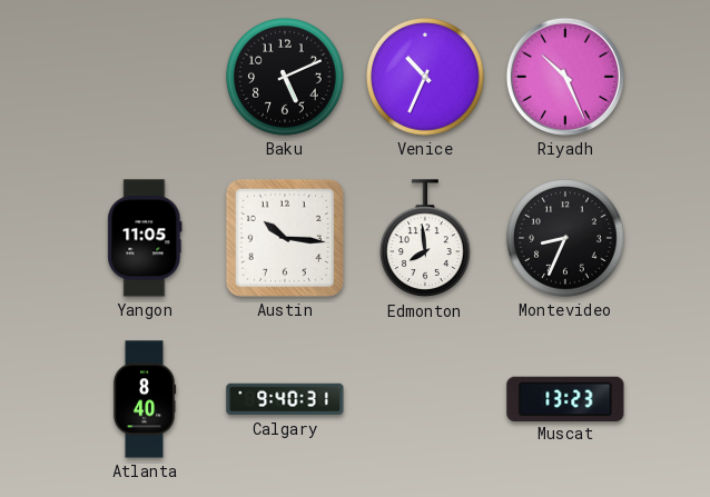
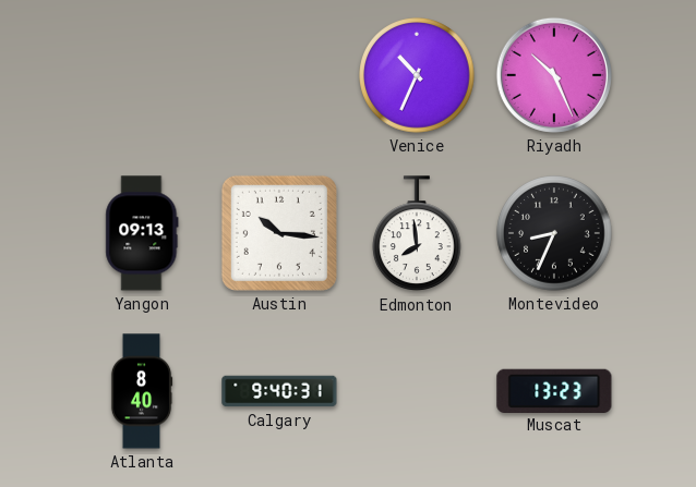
Baku: 5:11 -> none (285, 77)
Yangon: 11:05 -> 09:13 (142, 233)
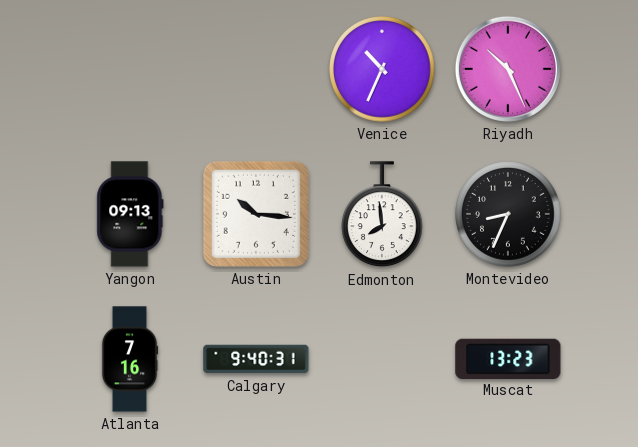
Atlanta: 8:40 -> 7:16 (130, 359)
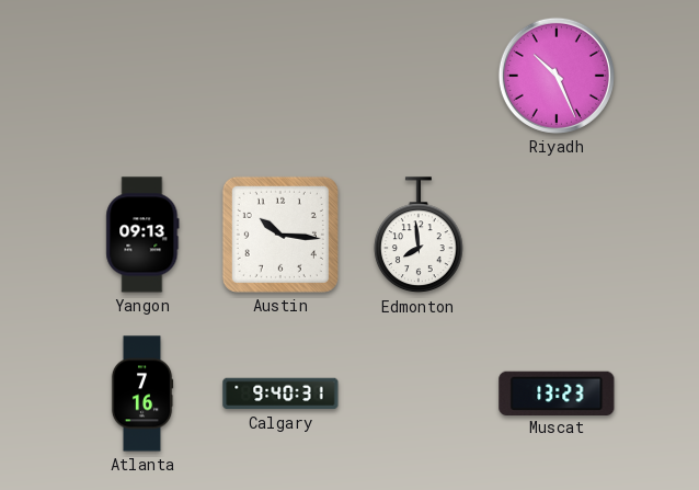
Venice: 10:34 -> none (382, 69)
Montevideo: 8:34 -> none (508, 214)
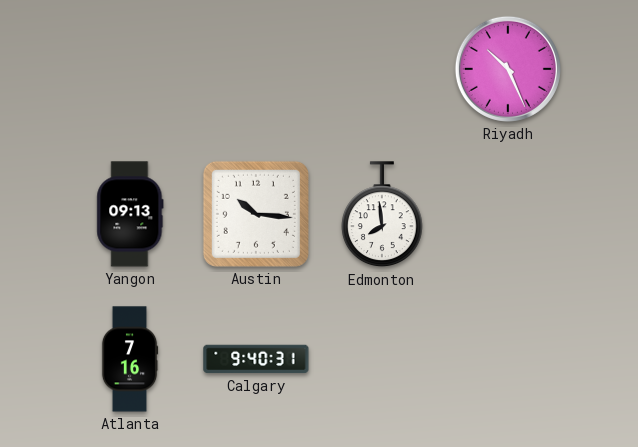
Muscat: 13:23 -> none (557, 392)
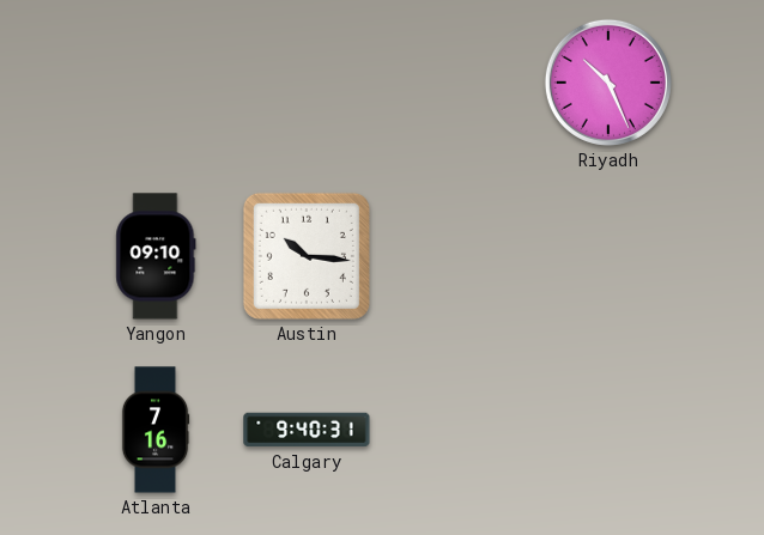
Yangon: 09:13 -> 09:10 (156, 256)
Edmonton: 7:59 -> none (383, 215)
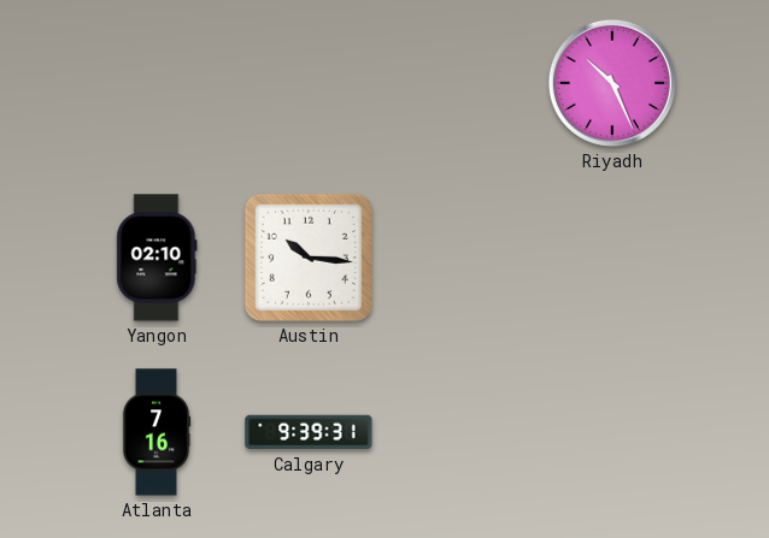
Yangon: 09:10 -> 02:10 (157, 258)
Calgary: 9:40 -> 9:39 (309, 432)
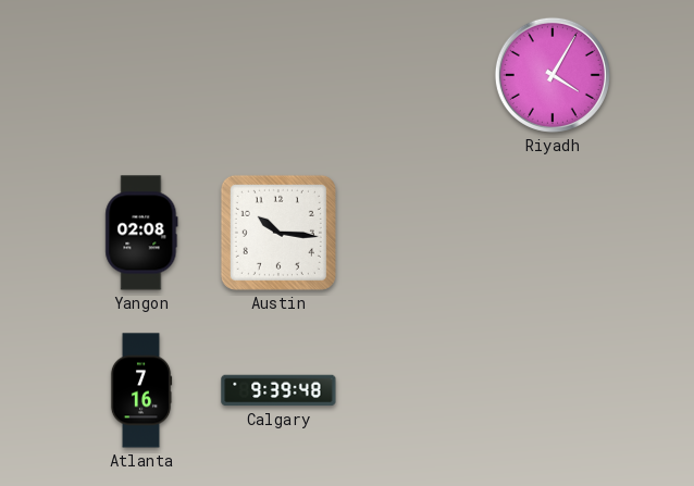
Riyadh: 10:26 -> 4:05 (553, 75)
Yangon: 02:10 -> 02:08 (141, 233)
Calgary: 9:39:31 -> 9:39:48 (278, 390)
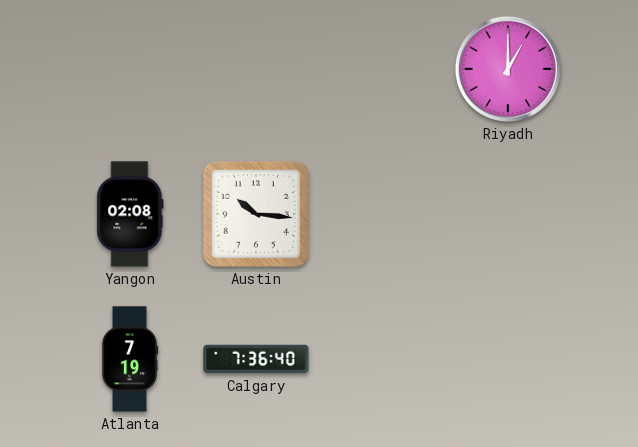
Riyadh: 4:05 -> 1:00 (508, 69)
Atlanta: 7:16 -> 7:19 (130, 359)
Calgary: 9:39 -> 7:36 (256, 359)
